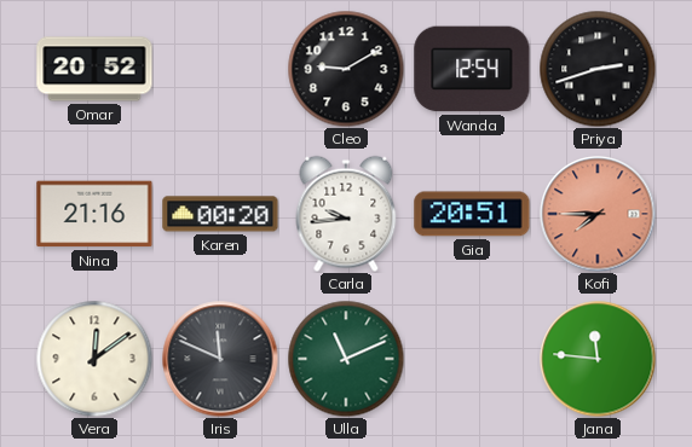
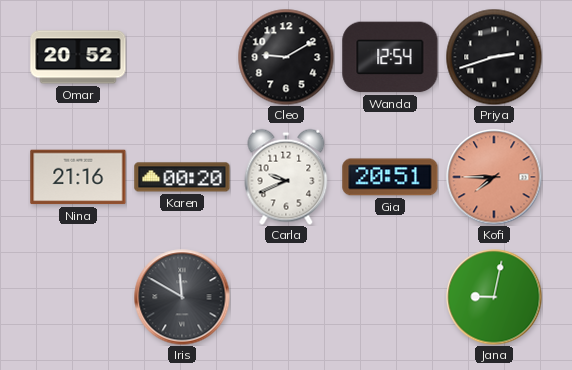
Carla: 9:44 -> 9:41 (286, 177)
Vera: 12:09 -> none (94, 359)
Iris: 11:49 -> 11:50 (182, 297)
Ulla: 11:11 -> none (346, 359)
Jana: 11:46 -> 9:02 (494, 297)
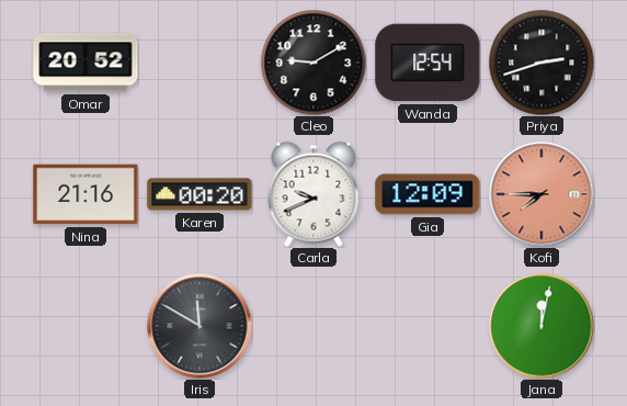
Gia: 20:51 -> 12:09 (428, 194)
Jana: 9:02 -> 12:02 (541, 326)
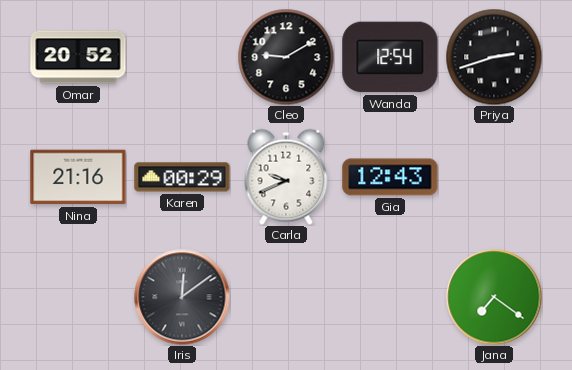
Karen: 00:20 -> 00:29 (182, 177)
Gia: 12:09 -> 12:43 (390, 177)
Kofi: 7:45 -> none (541, 194)
Iris: 11:50 -> 12:09 (182, 297)
Jana: 12:02 -> 7:21 (494, 297)
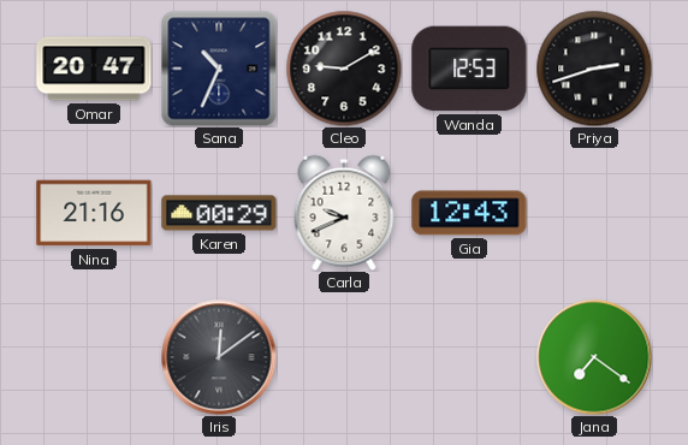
Omar: 20:52 -> 20:47 (94, 69)
Sana: none -> 10:34 (219, 69)
Wanda: 12:54 -> 12:53 (469, 69)
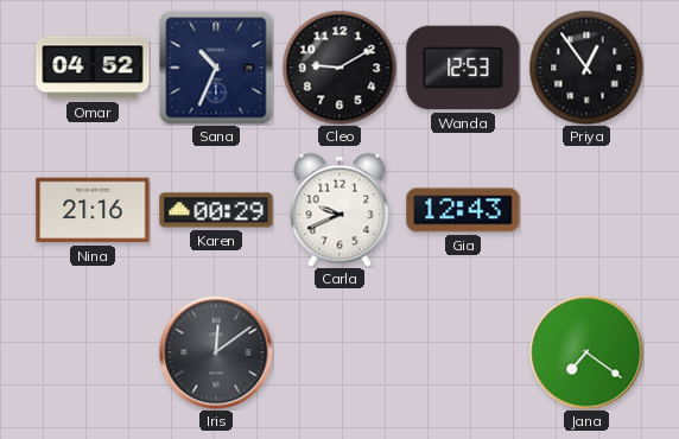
Omar: 20:47 -> 04:52 (93, 68)
Priya: 2:42 -> 12:54 (586, 68)
